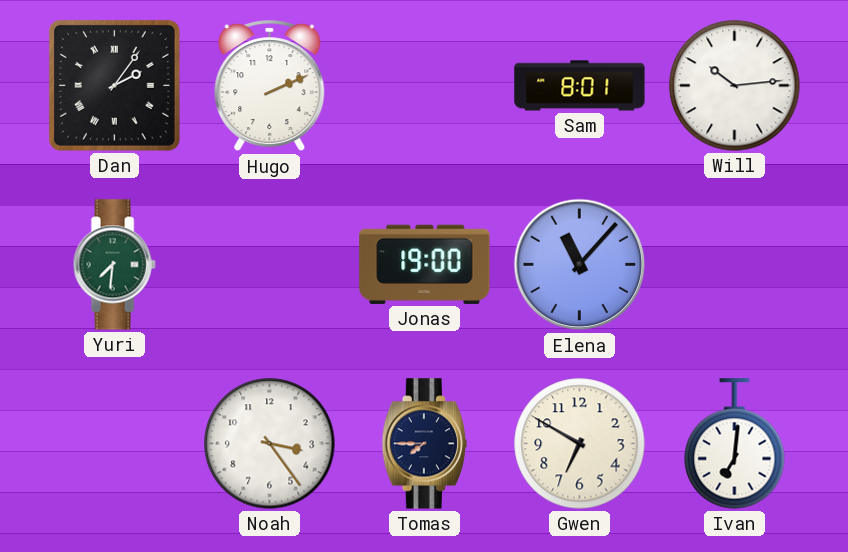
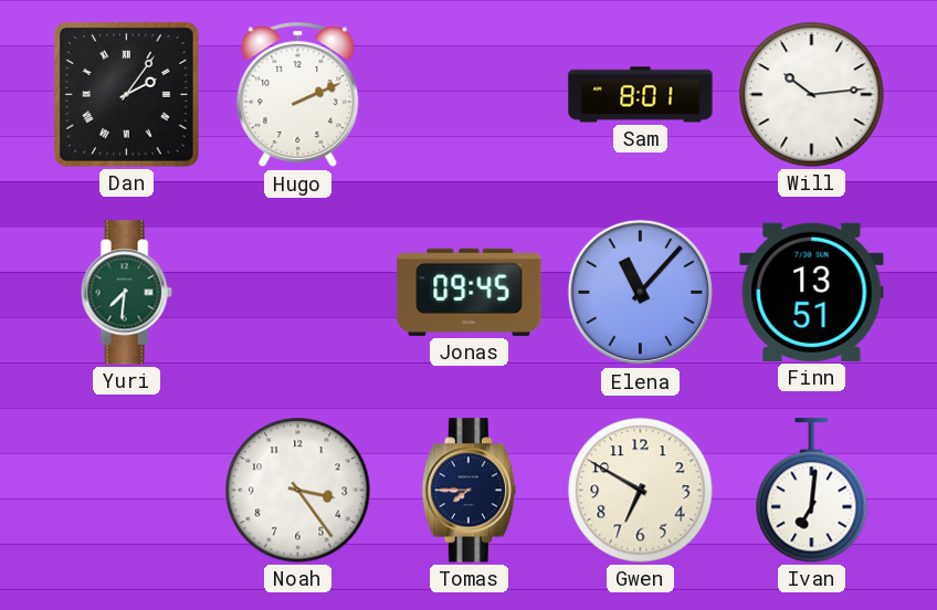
Jonas: 19:00 -> 09:45 (470, 292)
Finn: none -> 13:51 (812, 292)
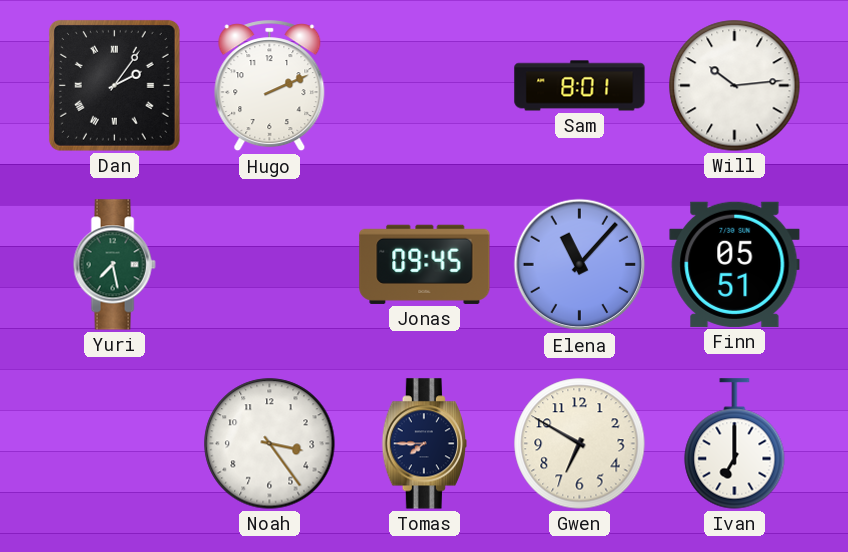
Yuri: 7:31 -> 7:28 (114, 265)
Finn: 13:51 -> 05:51 (735, 264)
Ivan: 7:01 -> 7:00 (735, 444)
